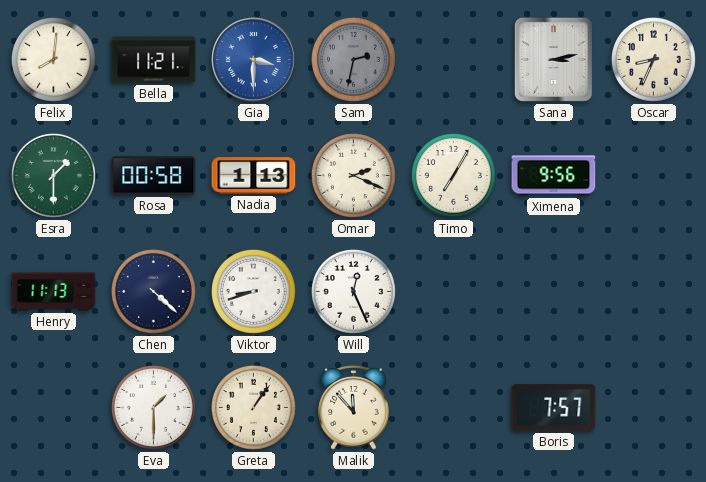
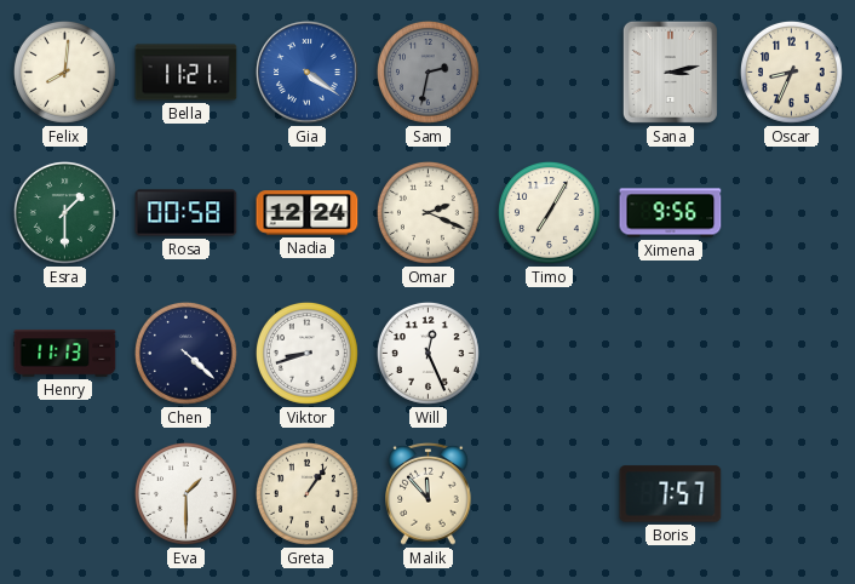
Gia: 3:30 -> 4:21 (308, 73)
Nadia: 1:13 -> 12:24 (308, 213)
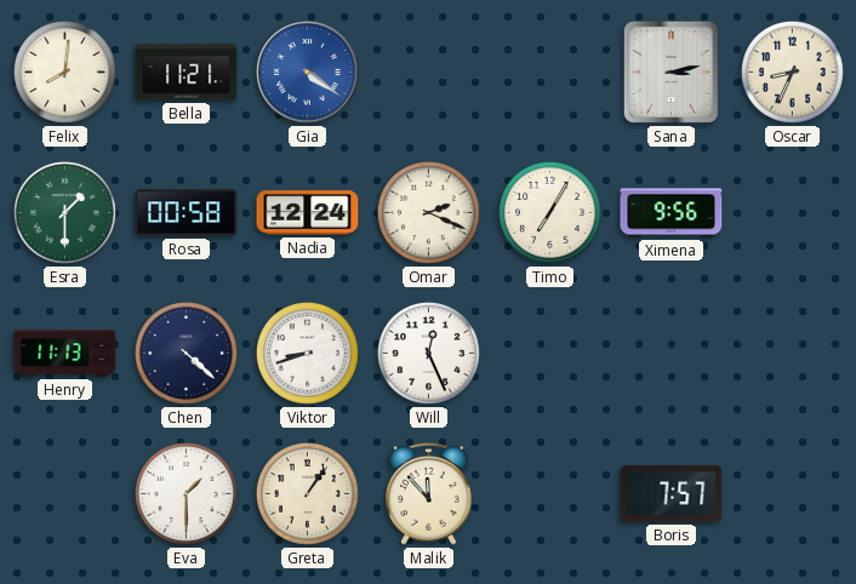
Sam: 2:32 -> none (427, 71)
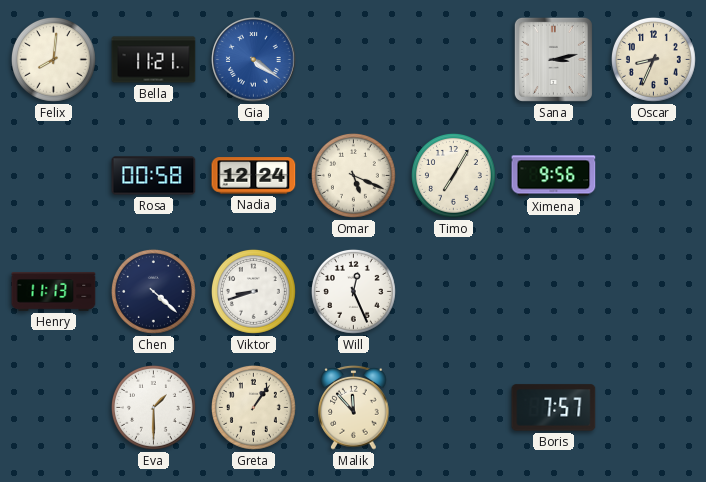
Esra: 1:30 -> none (64, 212)
Omar: 2:19 -> 5:19 (353, 175)
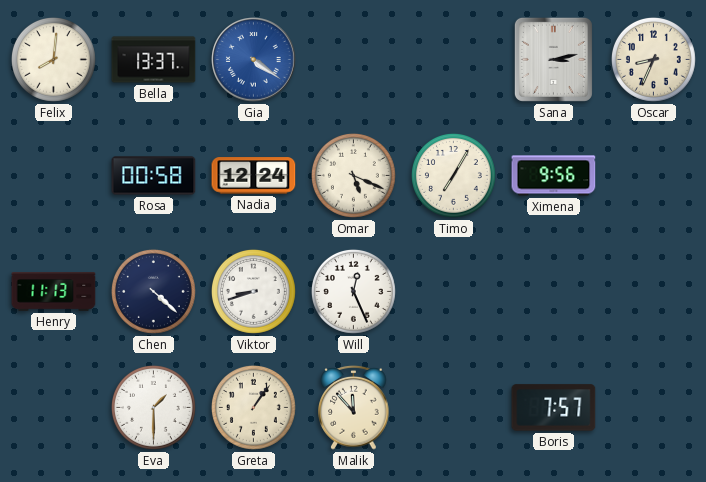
Bella: 11:21 -> 13:37 (154, 60)
